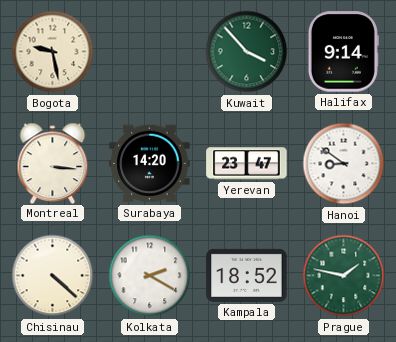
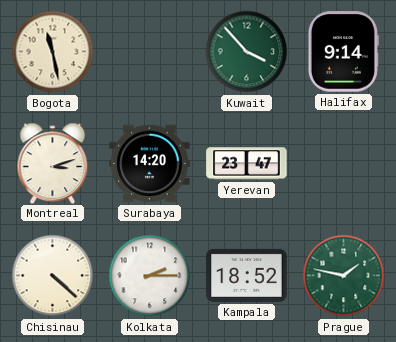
Bogota: 9:28 -> 11:28 (53, 52)
Montreal: 3:16 -> 3:12 (53, 163)
Hanoi: 8:51 -> none (344, 164)
Kolkata: 2:20 -> 2:15 (150, 276)
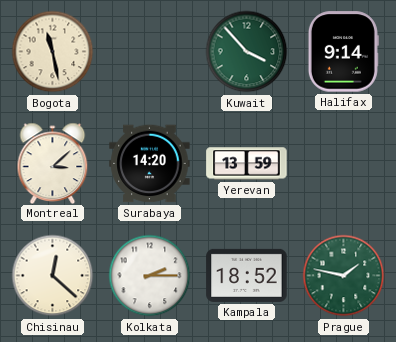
Montreal: 3:12 -> 3:08 (53, 163)
Yerevan: 23:47 -> 13:59 (247, 164)
Chisinau: 4:22 -> 12:22 (53, 276)
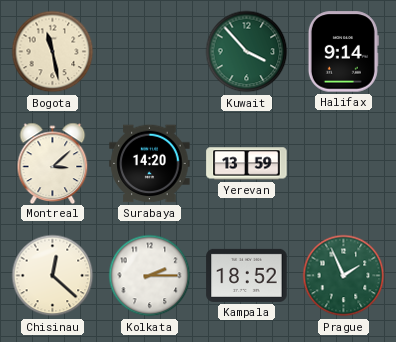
Prague: 1:47 -> 1:56 (344, 276)
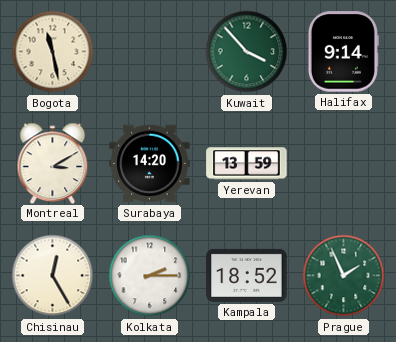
Montreal: 3:08 -> 3:10 (53, 163)
Chisinau: 12:22 -> 12:25 (53, 276)
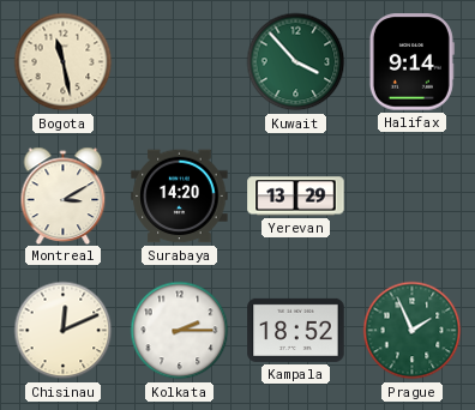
Yerevan: 13:59 -> 13:29 (296, 197)
Chisinau: 12:25 -> 12:11 (64, 331)
